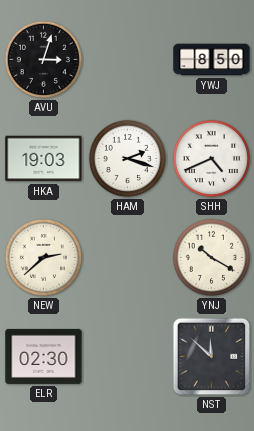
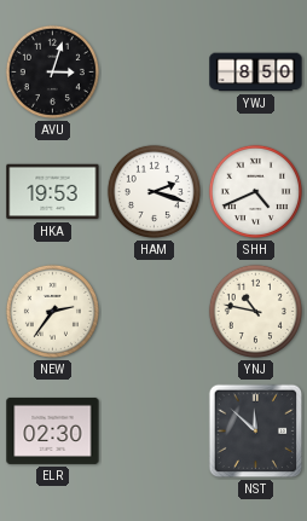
HKA: 19:03 -> 19:53 (53, 192)
NEW: 2:38 -> 2:36 (52, 311)
YNJ: 10:20 -> 10:47 (255, 311)
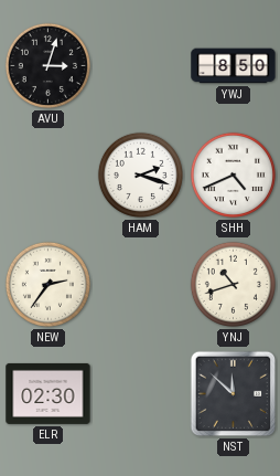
HKA: 19:53 -> none (53, 192)
YNJ: 10:47 -> 10:42 (233, 284)
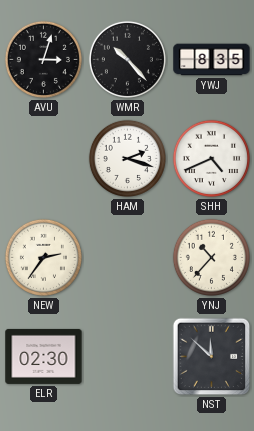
WMR: none -> 10:23 (127, 59)
YWJ: 8:50 -> 8:35 (212, 60)
YNJ: 10:42 -> 10:37 (211, 257)
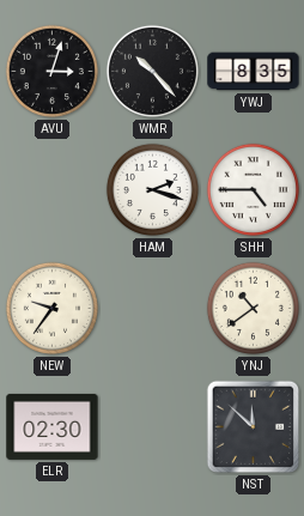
SHH: 4:41 -> 4:45 (253, 189)
NEW: 2:36 -> 9:36 (51, 308)
YNJ: 10:37 -> 10:39 (253, 308)
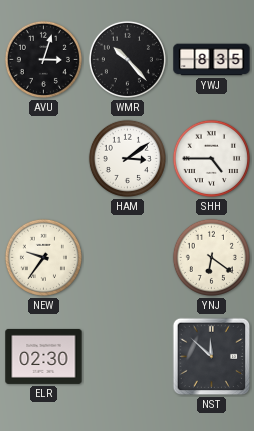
HAM: 2:18 -> 3:09 (127, 158)
YNJ: 10:39 -> 6:21 (211, 257)
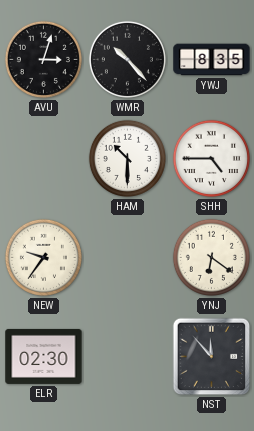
HAM: 3:09 -> 10:30 (127, 158)
NST: 11:52 -> 11:53 (212, 357)
